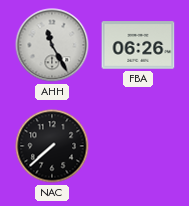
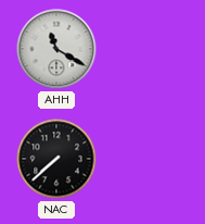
AHH: 11:25 -> 11:20 (56, 49)
FBA: 06:26 -> none (138, 45)
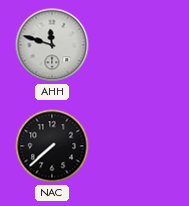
AHH: 11:20 -> 11:48 (52, 45)
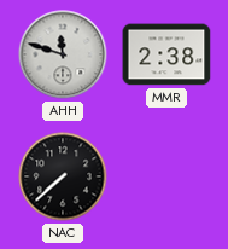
MMR: none -> 2:38 (166, 54)
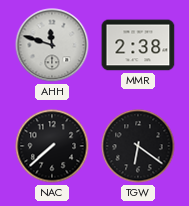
TGW: none -> 6:21 (138, 146)
